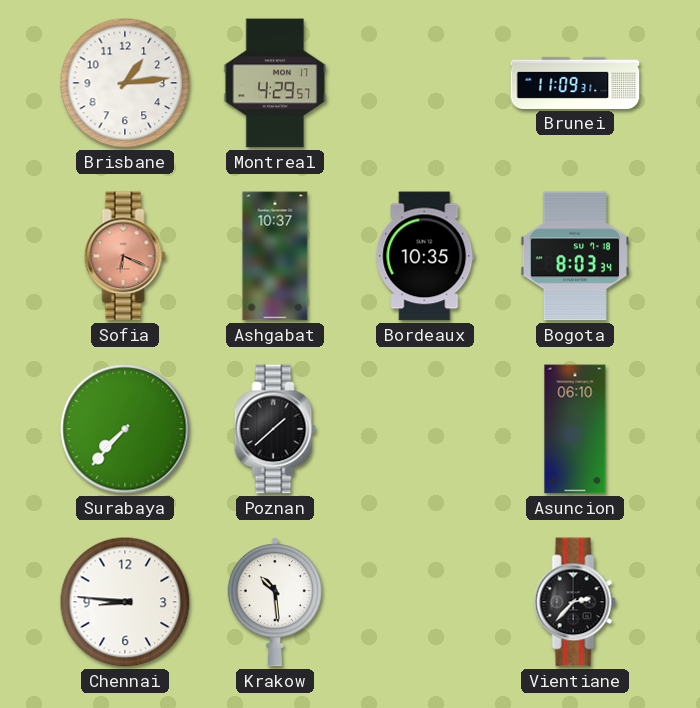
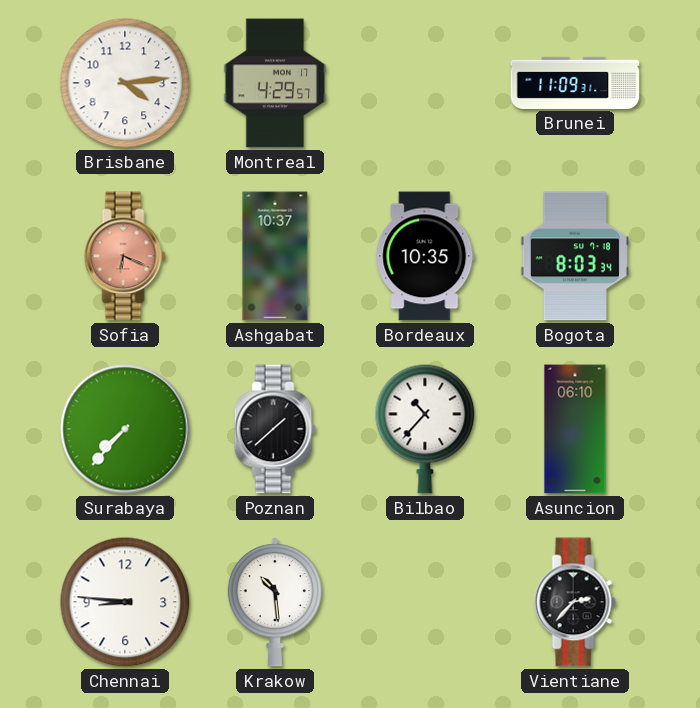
Brisbane: 1:14 -> 4:14 (125, 83)
Bilbao: none -> 10:37 (425, 429)
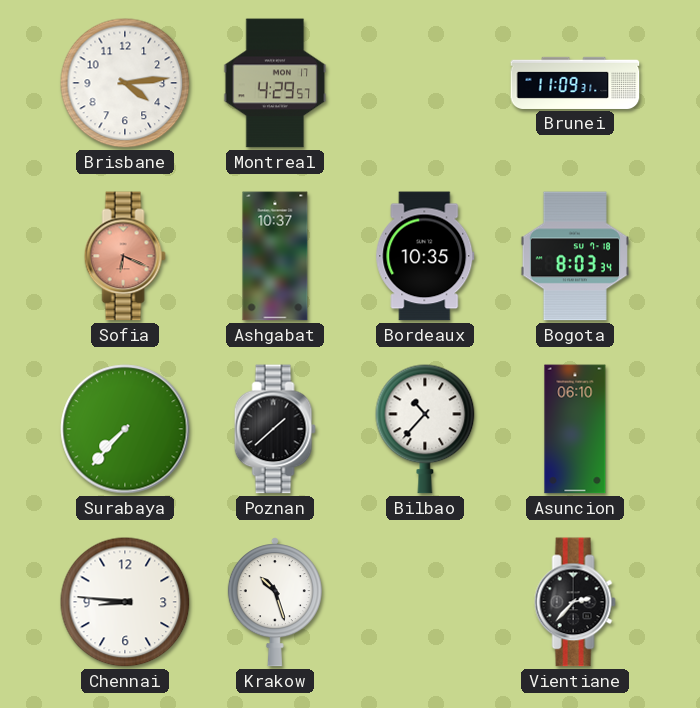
Krakow: 10:29 -> 10:27 (275, 602)
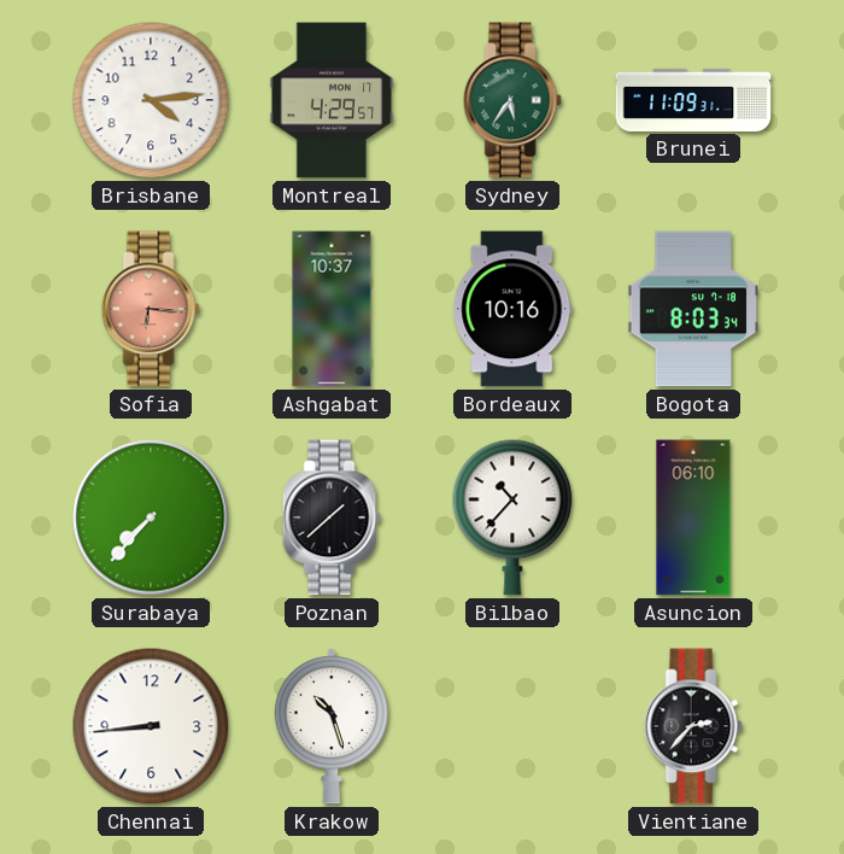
Sydney: none -> 5:36 (512, 100)
Sofia: 6:19 -> 6:16 (151, 309)
Bordeaux: 10:35 -> 10:16 (512, 309)
Chennai: 8:46 -> 8:44 (151, 726)
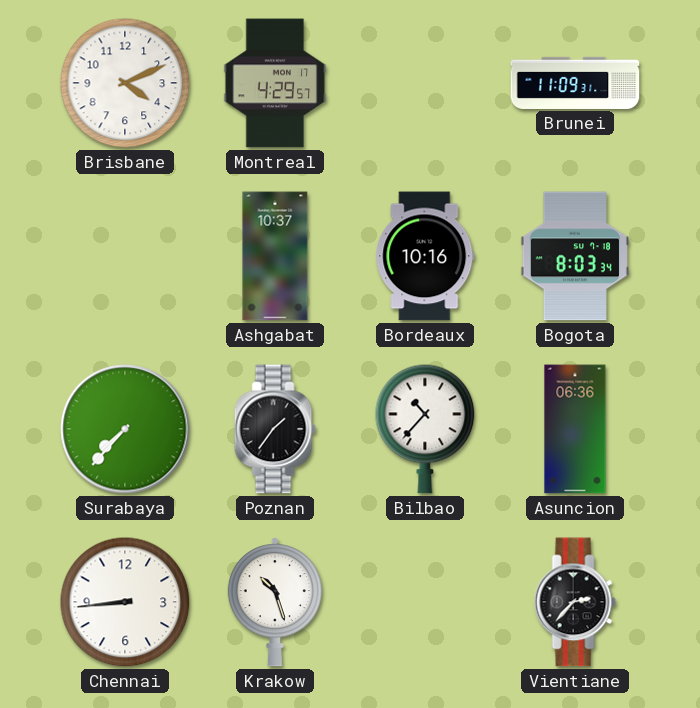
Brisbane: 4:14 -> 4:11 (125, 83)
Sydney: 5:36 -> none (512, 100)
Sofia: 6:16 -> none (151, 309)
Poznan: 1:38 -> 1:36 (275, 429)
Asuncion: 06:10 -> 06:36 (575, 429)
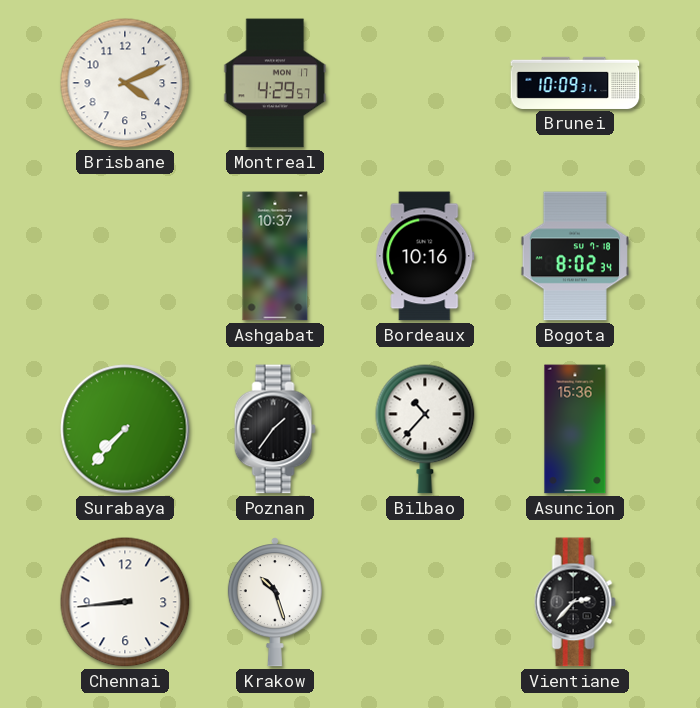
Brunei: 11:09 -> 10:09 (575, 83)
Bogota: 8:03 -> 8:02 (575, 256)
Asuncion: 06:36 -> 15:36 (575, 429)
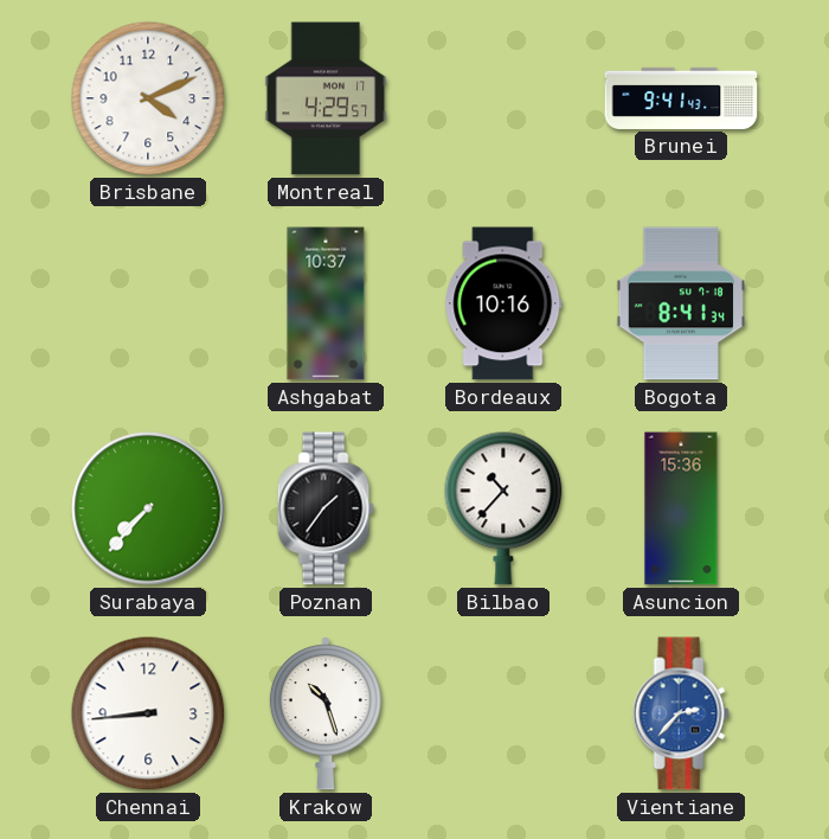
Brunei: 10:09 -> 9:41 (681, 98)
Bogota: 8:02 -> 8:41 (681, 303)
Vientiane dial: black -> blue (681, 713)
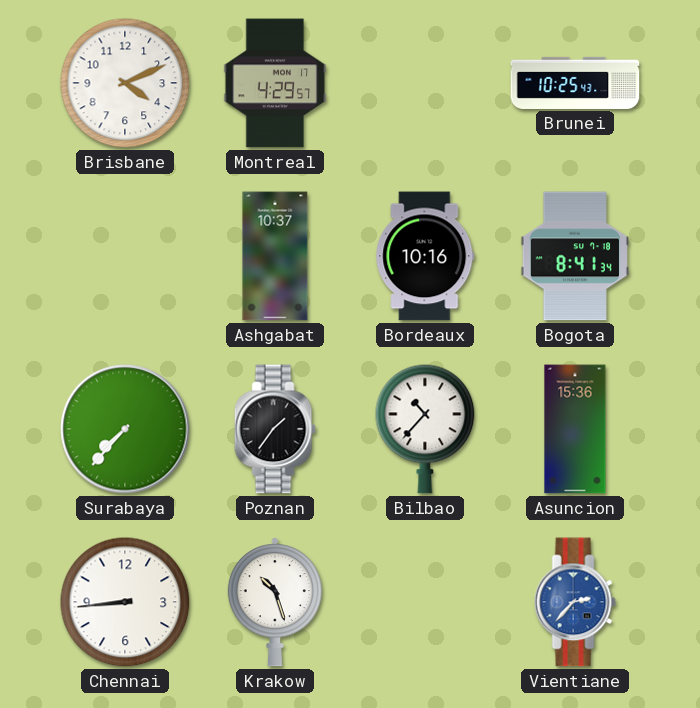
Brunei: 9:41 -> 10:25 (575, 83)
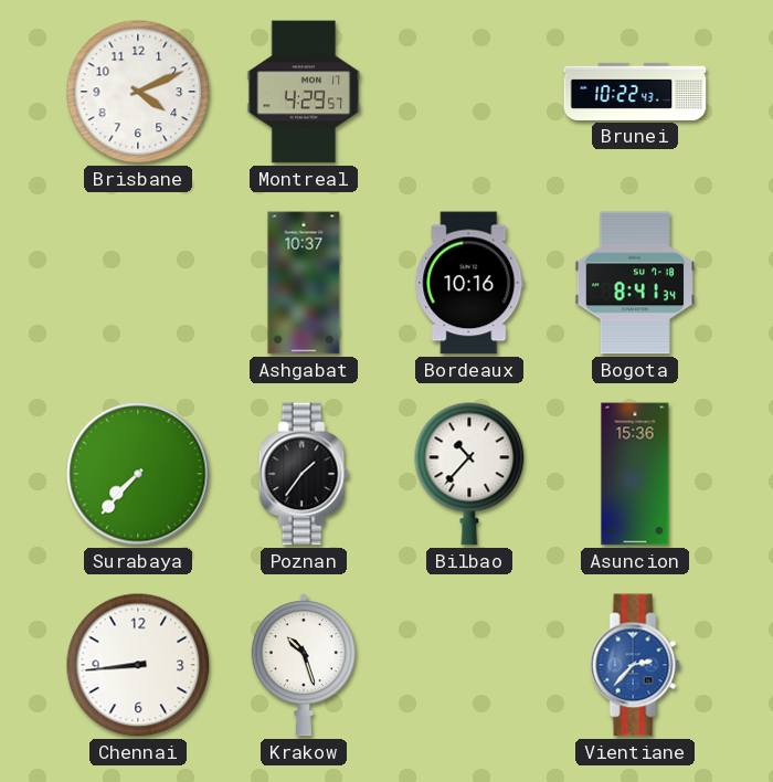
Brunei: 10:25 -> 10:22 (635, 92)
